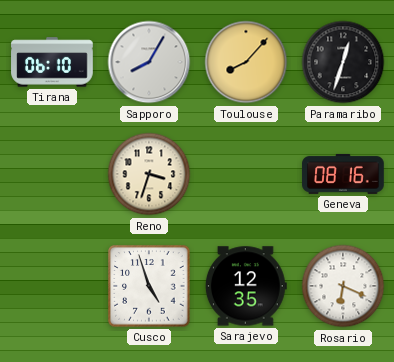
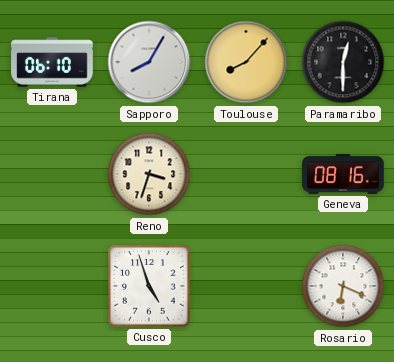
Paramaribo: 12:33 -> 12:30 (343, 62)
Sarajevo: 12:35 -> none (246, 286)
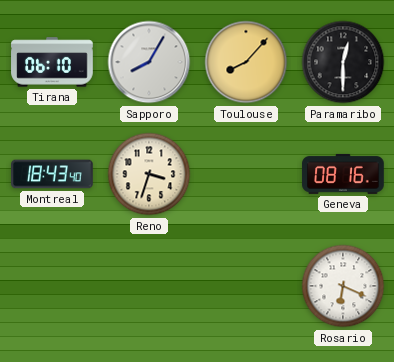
Montreal: none -> 18:43 (52, 174)
Cusco: 4:57 -> none (149, 286)
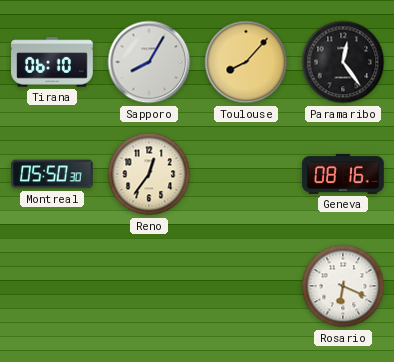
Paramaribo: 12:30 -> 12:24 (343, 62)
Montreal: 18:43 -> 05:50 (52, 174)
Reno: 3:33 -> 12:36 (149, 174)
